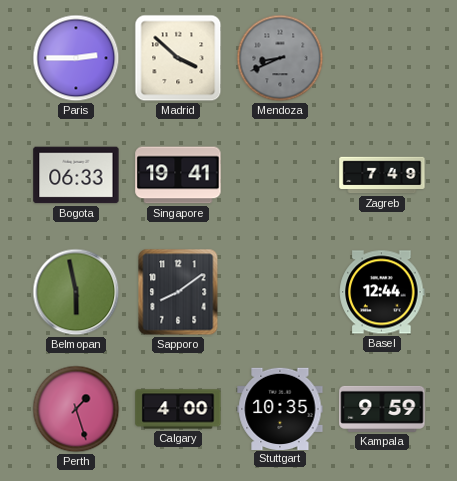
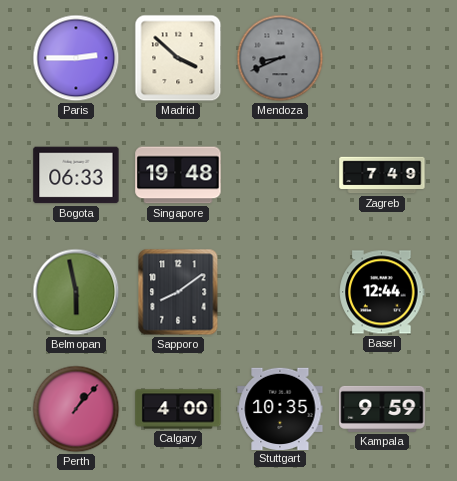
Singapore: 19:41 -> 19:48 (178, 175)
Perth: 1:27 -> 1:07 (76, 409)
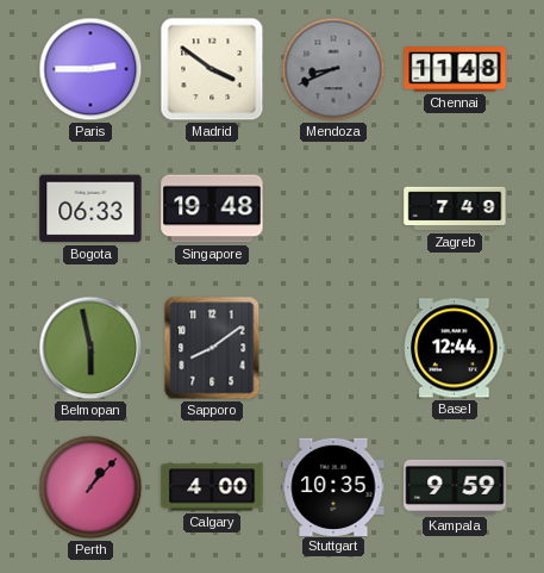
Madrid: 3:52 -> 3:51 (212, 69)
Chennai: none -> 11:48 (455, 69)
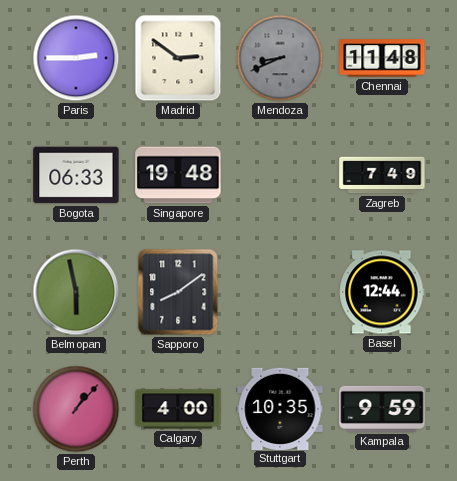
Madrid: 3:51 -> 2:51 (178, 58)
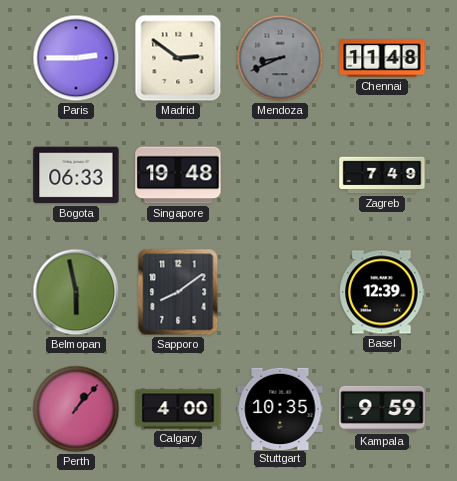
Basel: 12:44 -> 12:39 (382, 292)
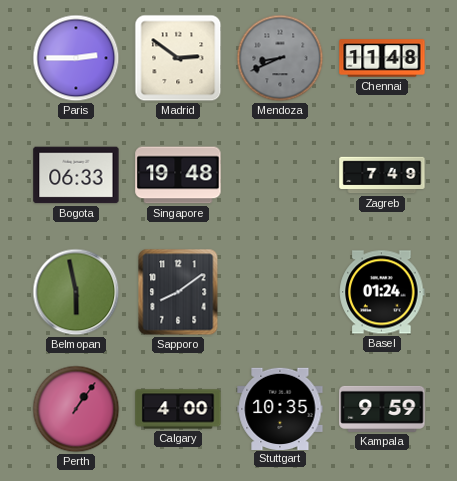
Basel: 12:39 -> 01:24 (382, 292)
Perth: 1:07 -> 1:06 (76, 409)
